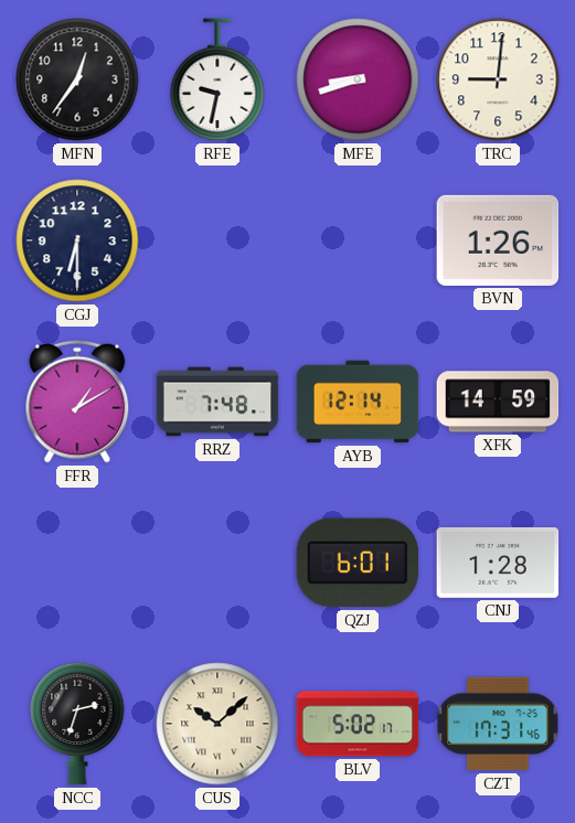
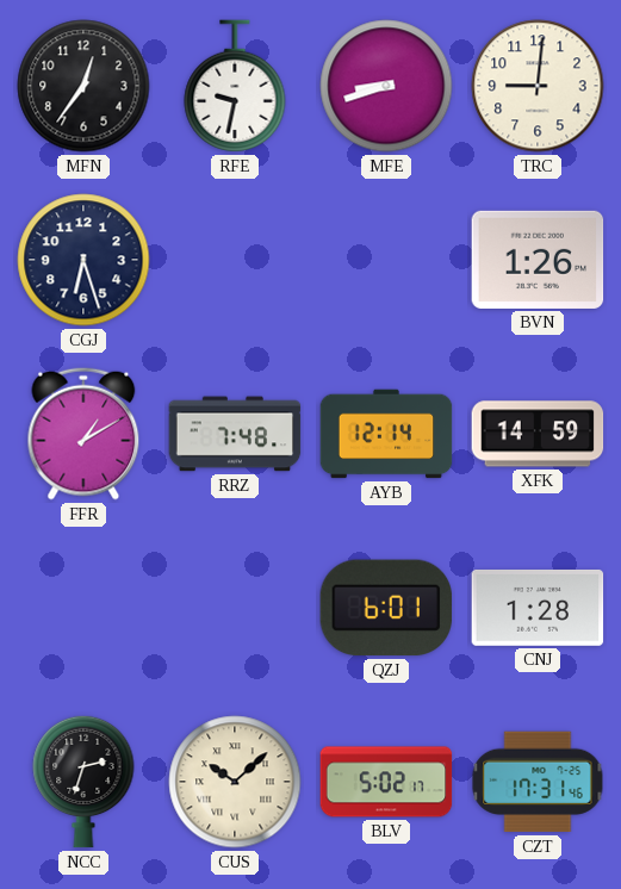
CGJ: 6:30 -> 6:27 (83, 260)
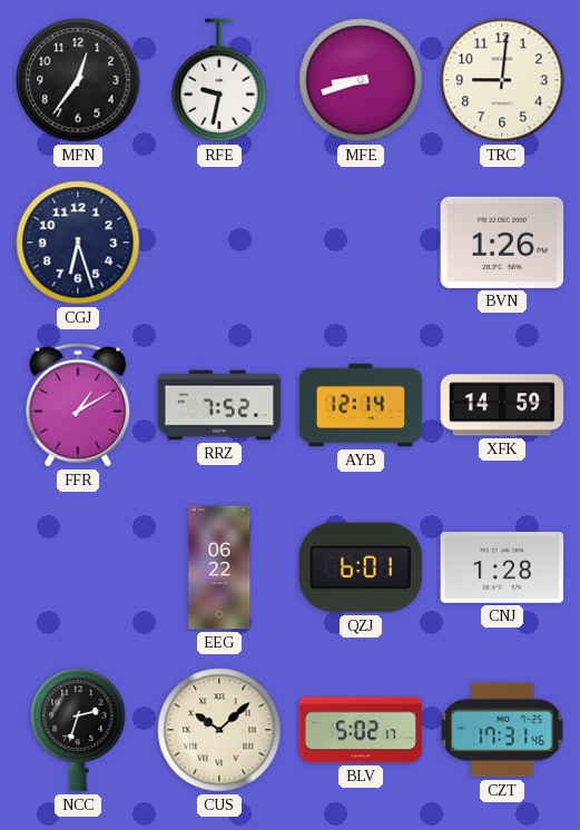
RRZ: 7:48 -> 7:52 (219, 405)
EEG: none -> 06:22 (219, 567)
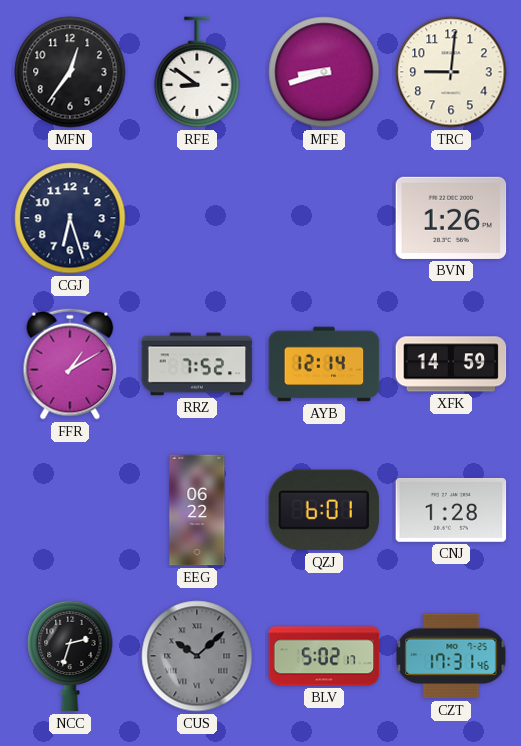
RFE: 9:32 -> 8:51 (197, 72)
CUS dial: cream -> grey (197, 656)
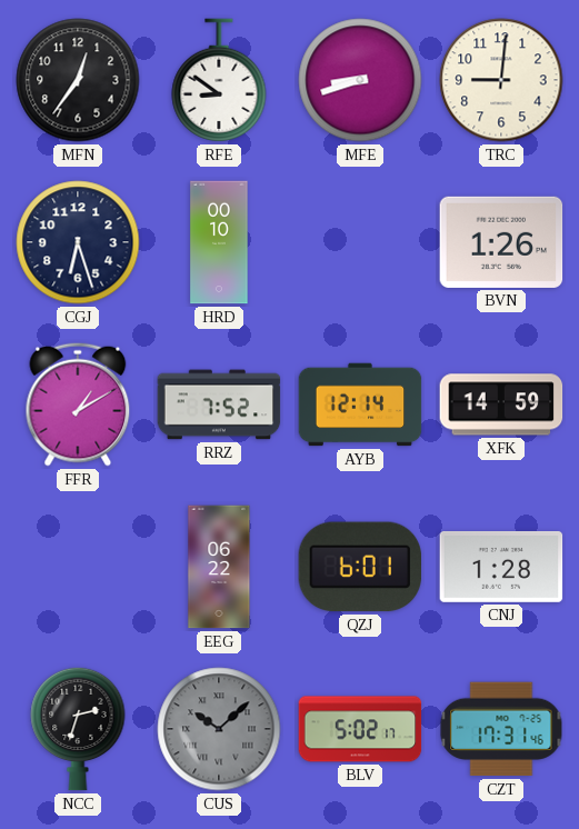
HRD: none -> 00:10 (219, 242)
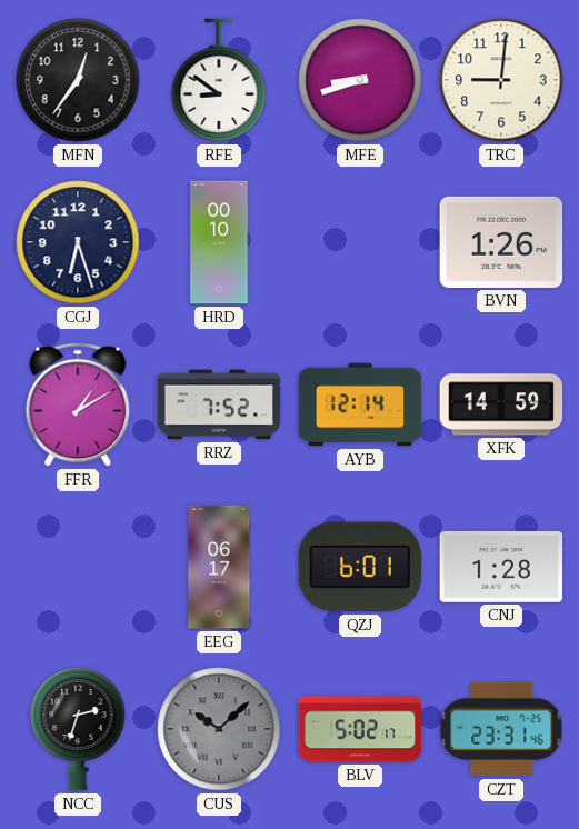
EEG: 06:22 -> 06:17 (219, 567)
CZT: 17:31 -> 23:31 (501, 729)
